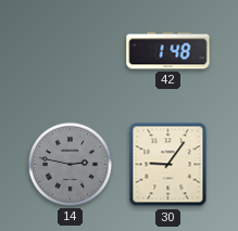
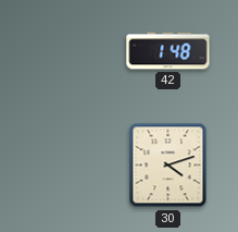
14: 2:47 -> none (70, 164)
30: 9:06 -> 4:12 (168, 166)
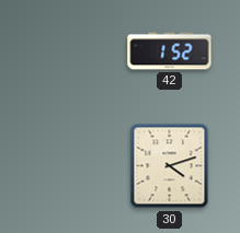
42: 1:48 -> 1:52 (170, 51)
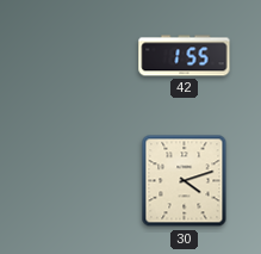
42: 1:52 -> 1:55 (185, 56)
